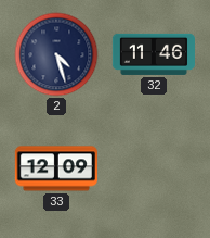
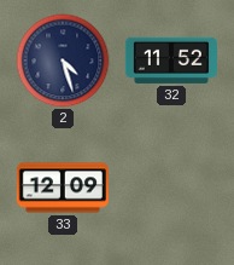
32: 11:46 -> 11:52 (171, 61)
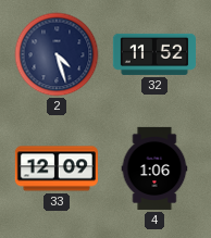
4: none -> 1:06 (154, 168)
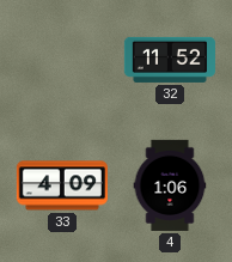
2: 4:27 -> none (57, 54)
33: 12:09 -> 4:09 (62, 185)
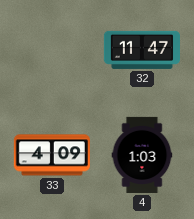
32: 11:52 -> 11:47 (142, 50)
4: 1:06 -> 1:03 (142, 155)
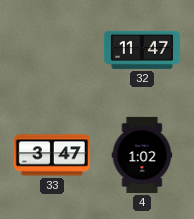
33: 4:09 -> 3:47 (52, 155)
4: 1:03 -> 1:02 (142, 155)
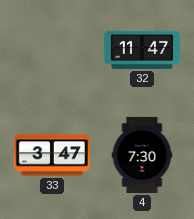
4: 1:02 -> 7:30 (142, 155)
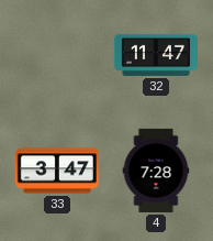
4: 7:30 -> 7:28 (156, 171)
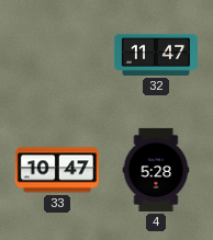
33: 3:47 -> 10:47 (57, 170)
4: 7:28 -> 5:28 (156, 170)
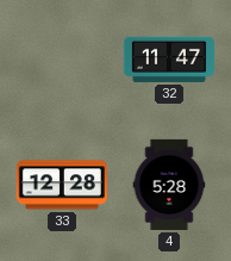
33: 10:47 -> 12:28 (62, 185)
